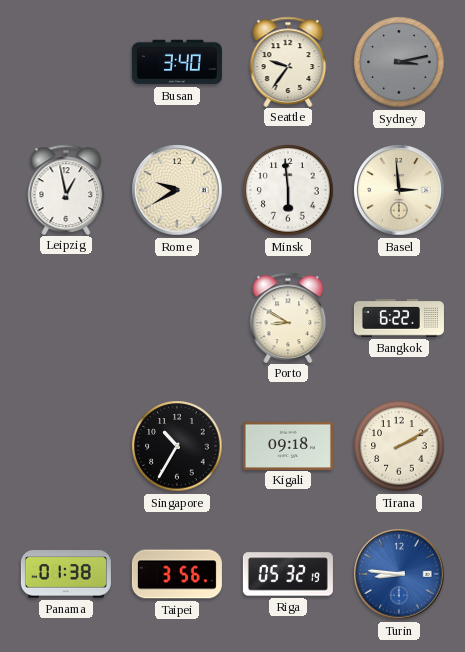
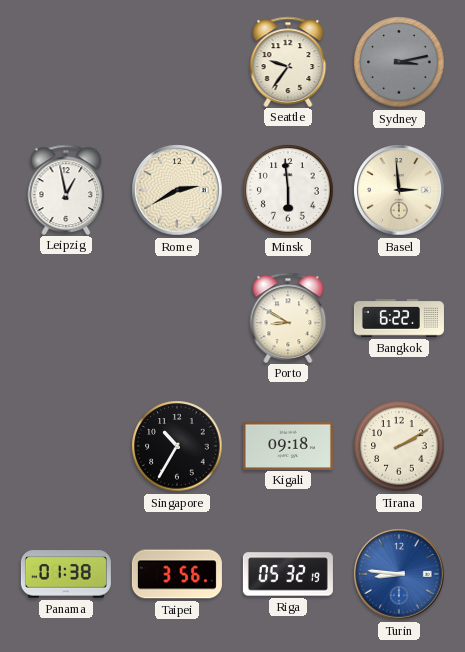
Busan: 3:40 -> none (177, 62)
Rome: 9:40 -> 2:40 (177, 190)
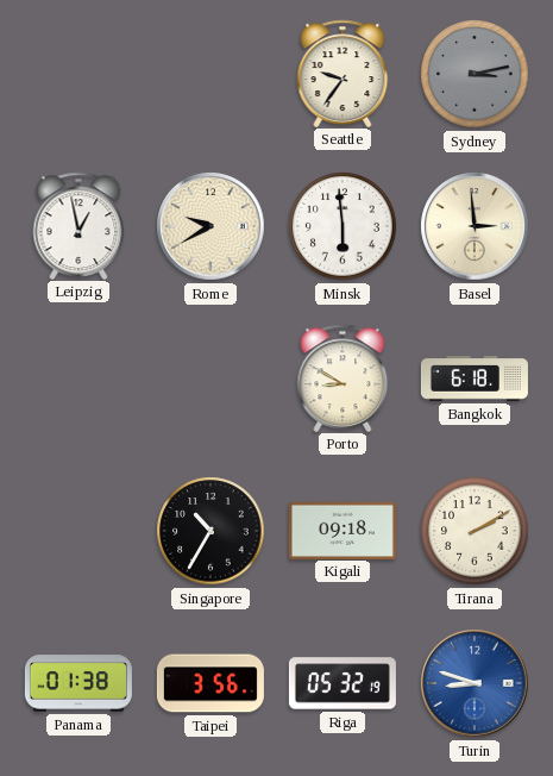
Rome: 2:40 -> 9:40 (210, 226)
Bangkok: 6:22 -> 6:18 (475, 378)
Turin: 8:46 -> 8:48 (475, 683)
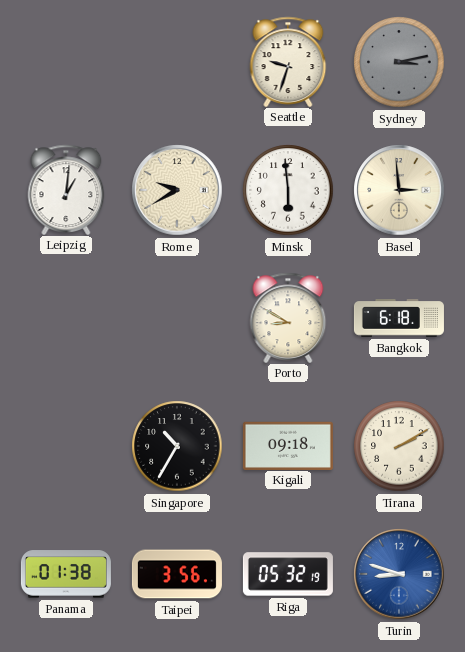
Seattle: 9:36 -> 9:33 (288, 61)
Leipzig: 12:58 -> 1:01 (66, 189)
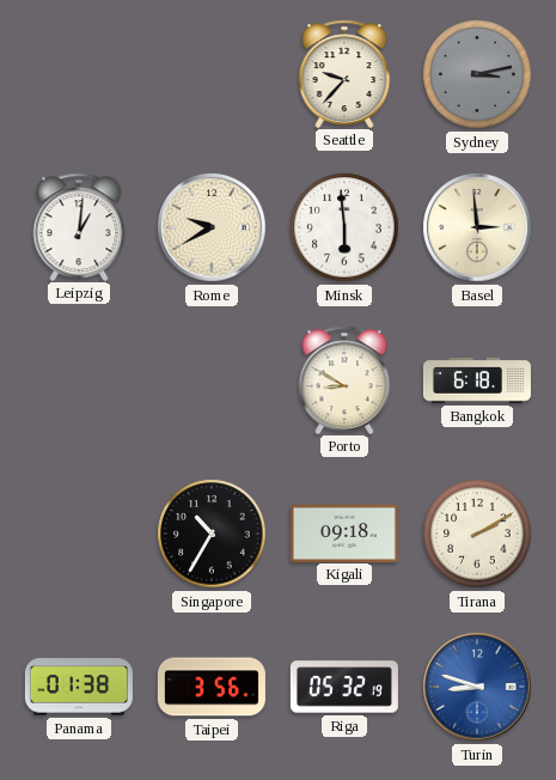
Seattle: 9:33 -> 9:37 (344, 73)
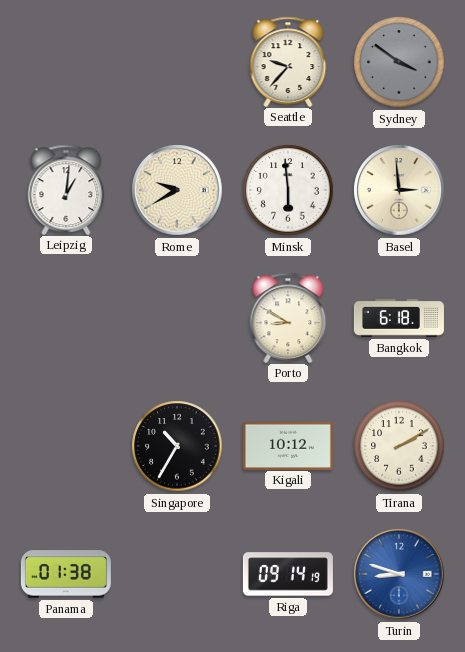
Sydney: 3:13 -> 3:51 (399, 62)
Kigali: 09:18 -> 10:12 (288, 445)
Taipei: 3:56 -> none (212, 687)
Riga: 05:32 -> 09:14 (288, 574)
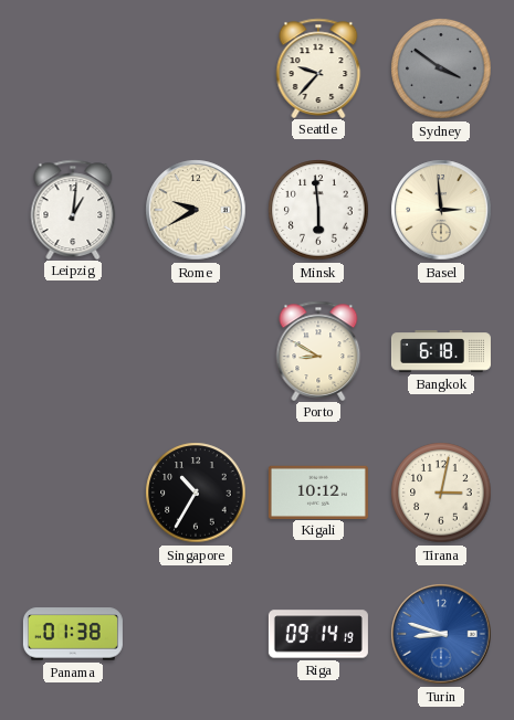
Tirana: 2:10 -> 3:02 (441, 493)
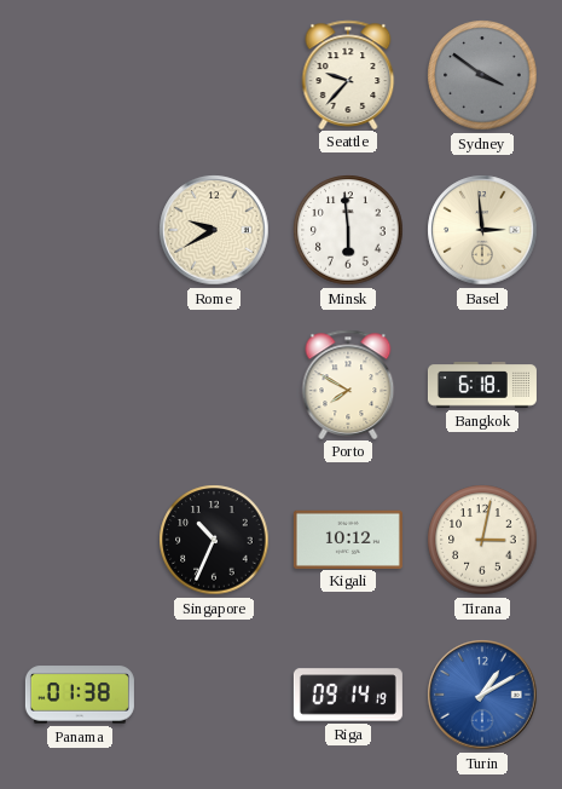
Leipzig: 1:01 -> none (73, 209)
Porto: 8:50 -> 7:50 (348, 384)
Singapore: 10:35 -> 10:34 (214, 540)
Turin: 8:48 -> 1:10 (482, 695)
